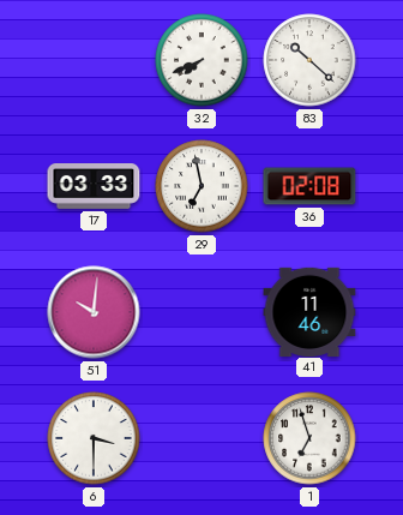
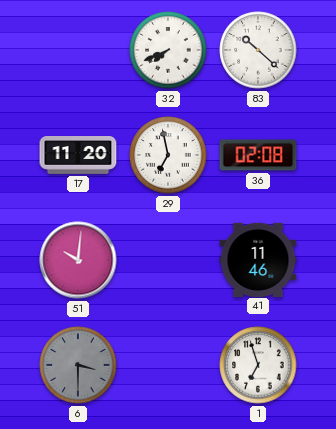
17: 03:33 -> 11:20 (78, 156)
6 dial: white -> grey (78, 365)
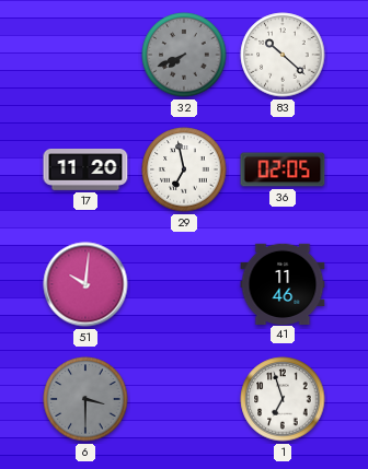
32 dial: white -> grey (184, 55)
36: 02:08 -> 02:05 (283, 169)
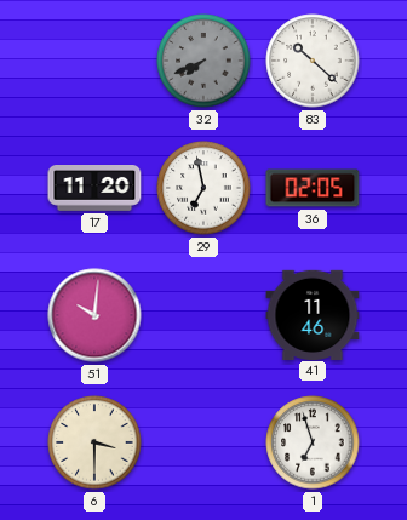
6 dial: grey -> cream (94, 442)
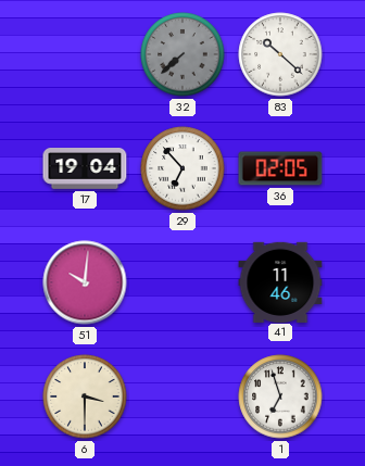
32: 7:41 -> 7:38 (182, 54)
17: 11:20 -> 19:04 (85, 169)
29: 6:58 -> 6:53 (182, 168)
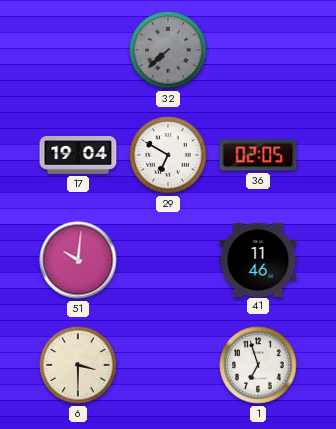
83: 10:22 -> none (280, 54)
29: 6:53 -> 6:50 (168, 155)
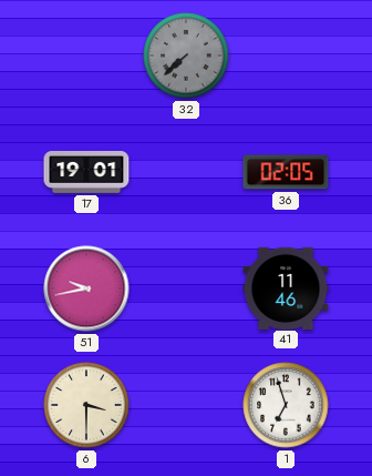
17: 19:04 -> 19:01 (86, 173)
29: 6:50 -> none (168, 155)
51: 10:01 -> 9:43 (86, 288)
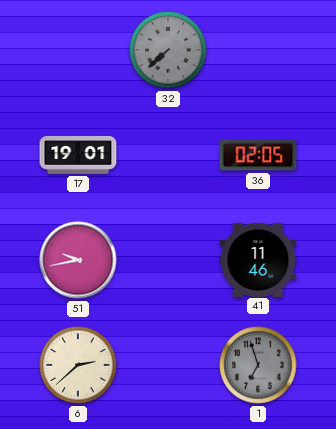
6: 3:30 -> 2:38 (78, 365)
1 dial: white -> grey (258, 365)
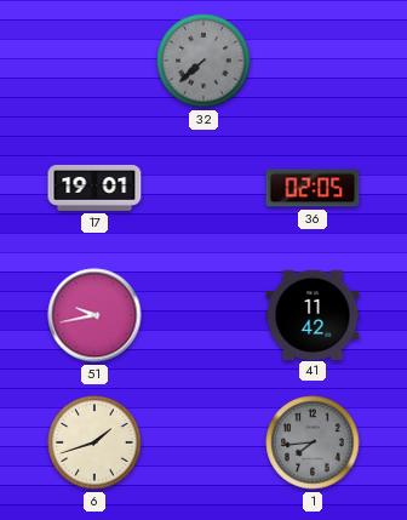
41: 11:46 -> 11:42 (313, 314)
6: 2:38 -> 1:42 (94, 442)
1: 6:57 -> 7:44 (313, 442)
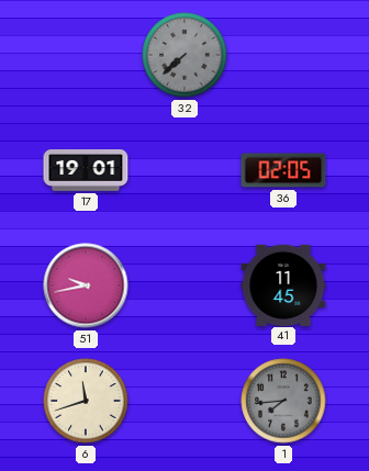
41: 11:42 -> 11:45 (283, 284)
6: 1:42 -> 11:42 (86, 401)
